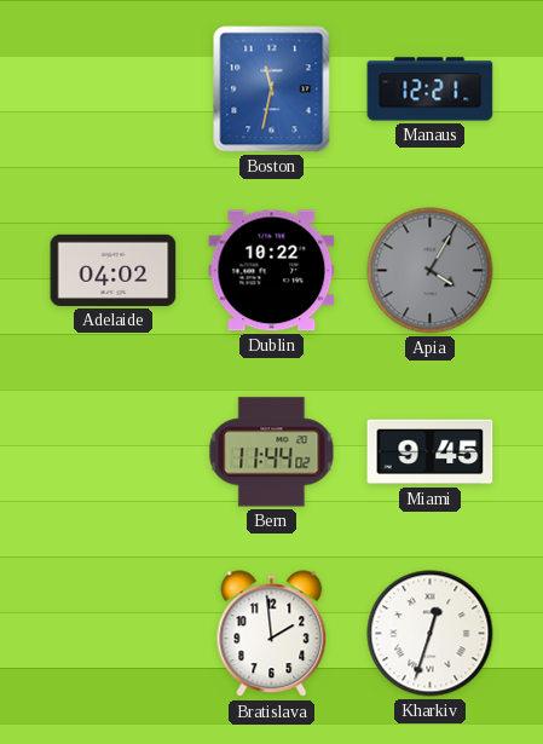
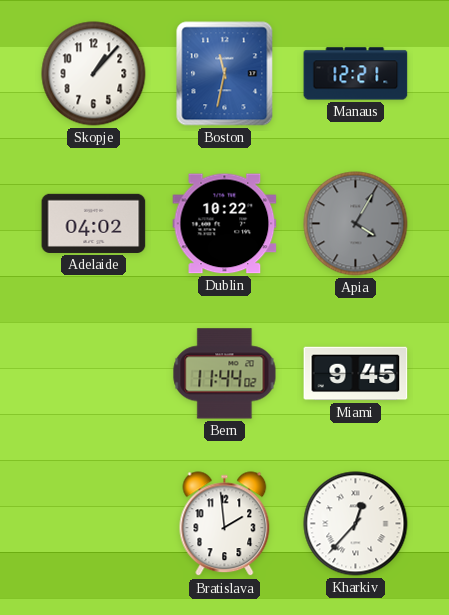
Skopje: none -> 1:07 (94, 74)
Kharkiv: 12:33 -> 12:37 (356, 524)
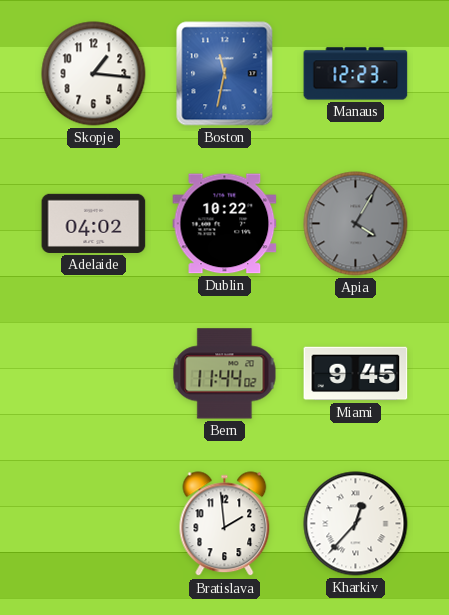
Skopje: 1:07 -> 1:16 (94, 74)
Manaus: 12:21 -> 12:23 (356, 74)
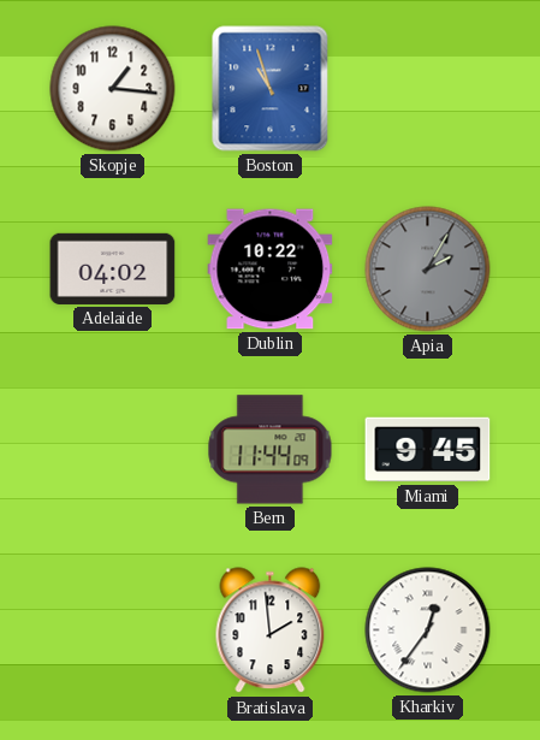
Boston: 11:32 -> 10:57 (271, 89)
Manaus: 12:23 -> none (356, 74)
Apia: 4:05 -> 2:05 (428, 270)
Bern: 11:44:02 -> 11:44:09 (271, 450)
Kharkiv: 12:37 -> 12:36 (428, 631)
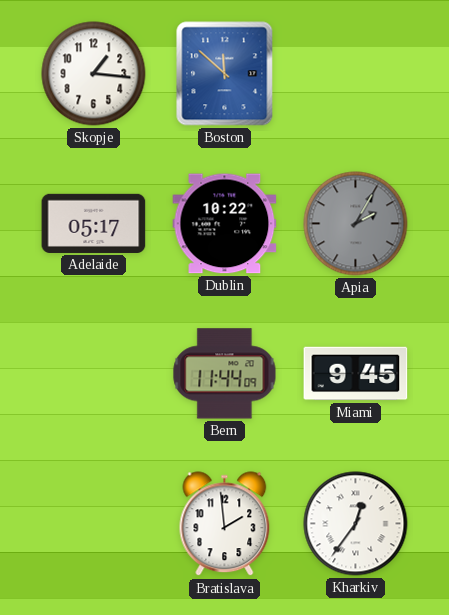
Boston: 10:57 -> 11:52 (225, 74)
Adelaide: 04:02 -> 05:17 (94, 223)
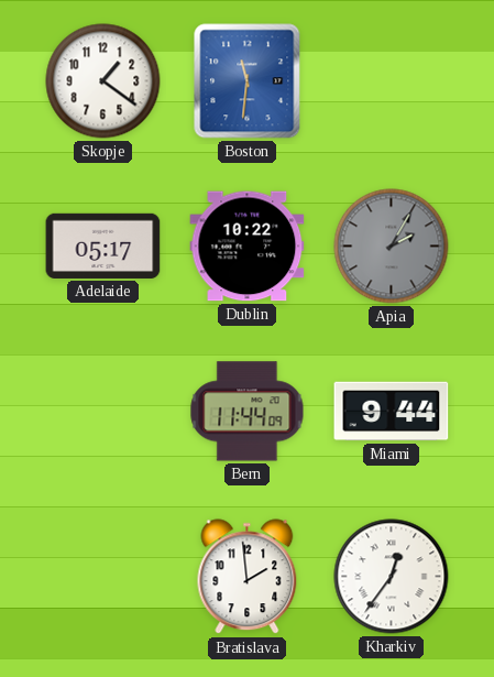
Skopje: 1:16 -> 1:21 (103, 81)
Boston: 11:52 -> 11:31 (248, 81)
Miami: 9:45 -> 9:44 (392, 412)
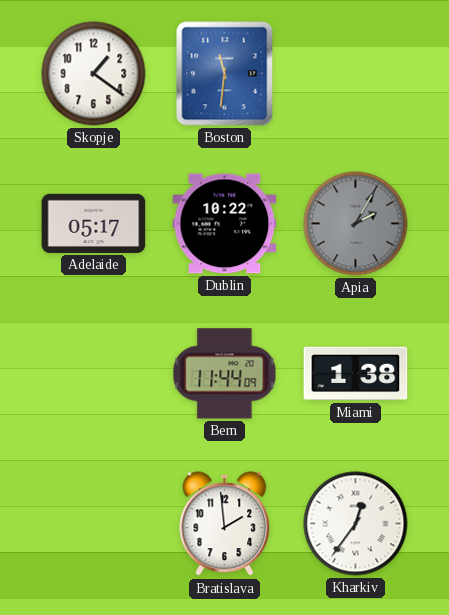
Miami: 9:44 -> 1:38 (356, 374)
